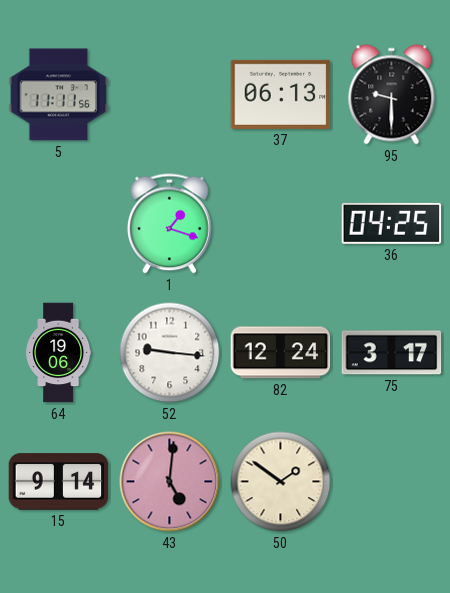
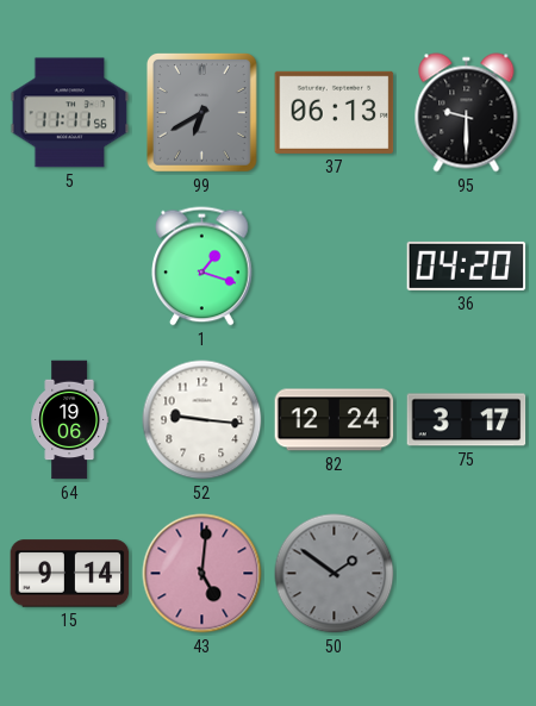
99: none -> 6:40 (201, 113)
36: 04:25 -> 04:20 (467, 265)
50 dial: cream -> grey (335, 574)
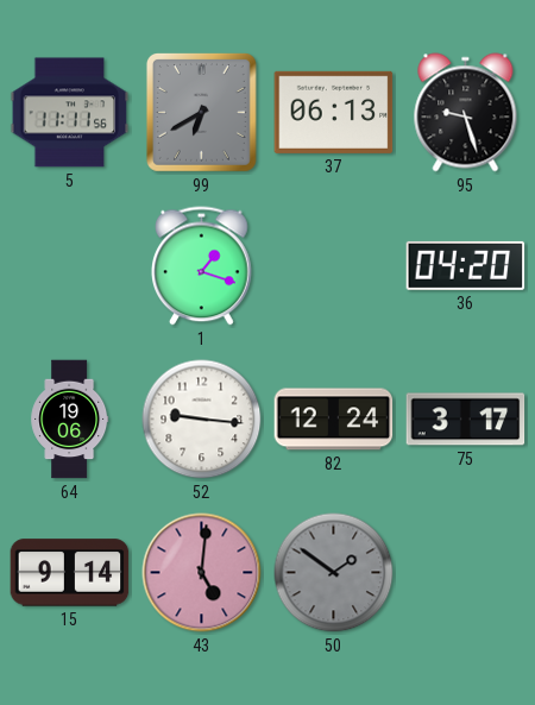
95: 9:30 -> 9:27 (466, 113)
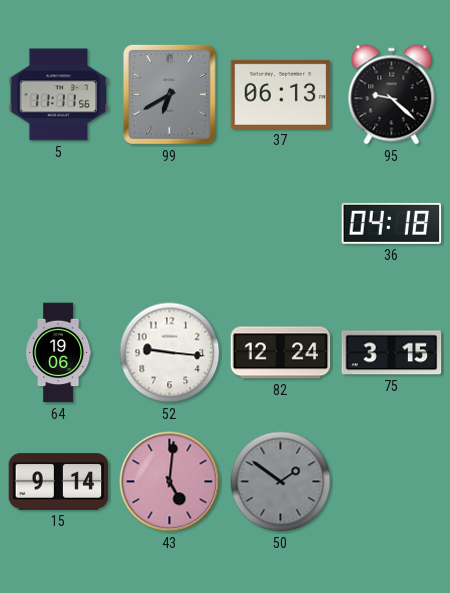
95: 9:27 -> 9:22 (392, 95)
1: 1:18 -> none (202, 266)
36: 04:20 -> 04:18 (392, 223)
75: 3:17 -> 3:15 (392, 353)
